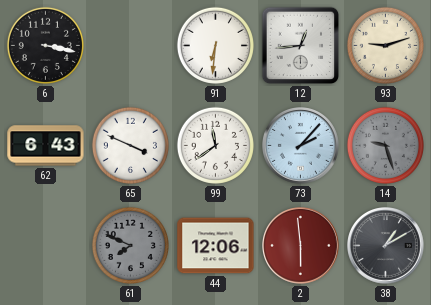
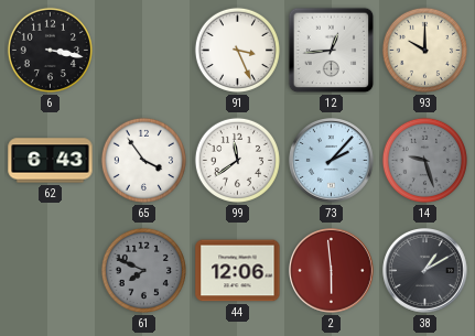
91: 6:31 -> 3:26 (237, 50)
93: 9:12 -> 10:00 (424, 50)
65: 3:49 -> 3:54 (143, 160)
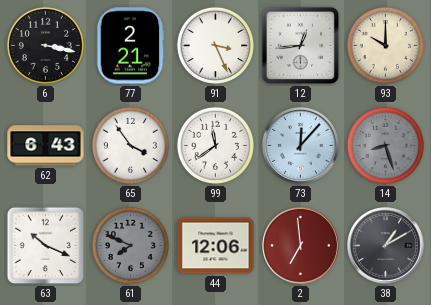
77: none -> 2:21 (130, 46)
73: 2:07 -> 12:07 (301, 146)
14: 9:27 -> 8:27 (385, 145)
63: none -> 10:19 (46, 246)
2: 5:59 -> 6:59 (301, 246)
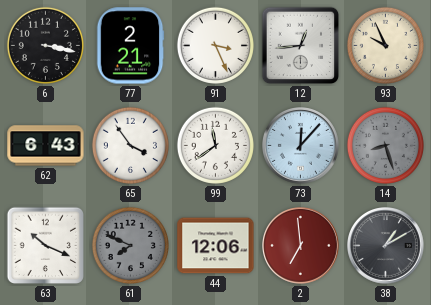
93: 10:00 -> 9:56 (385, 45)
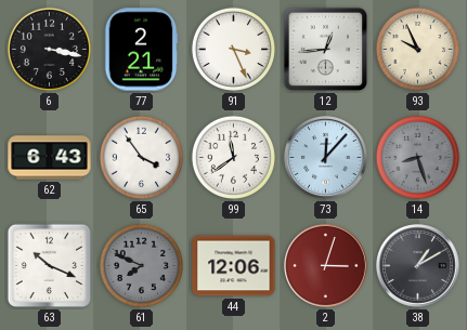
2: 6:59 -> 3:03 (326, 266)
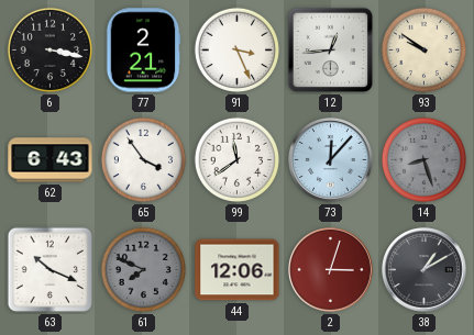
93: 9:56 -> 9:51 (423, 49)
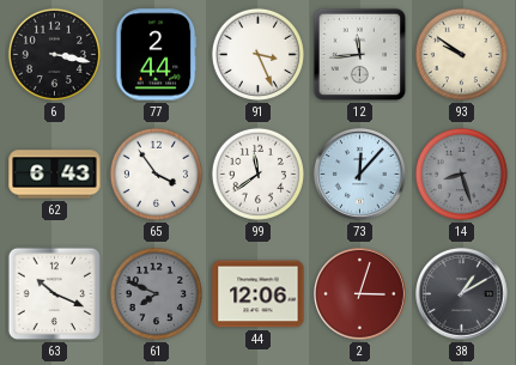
77: 2:21 -> 2:44 (156, 55)
12: 12:44 -> 11:44 (360, 55)
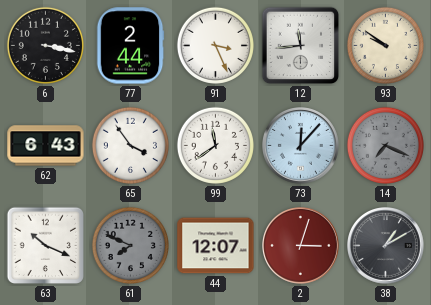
14: 8:27 -> 7:19 (385, 145)
44: 12:06 -> 12:07 (216, 246)
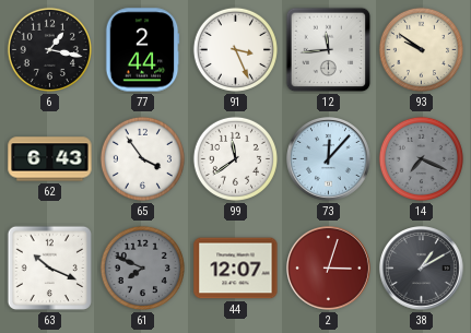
6: 3:17 -> 1:17 (49, 49)
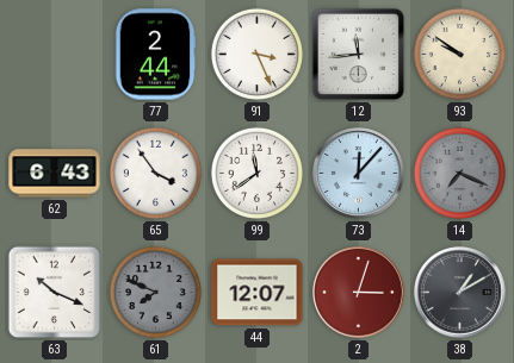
6: 1:17 -> none (49, 49)
